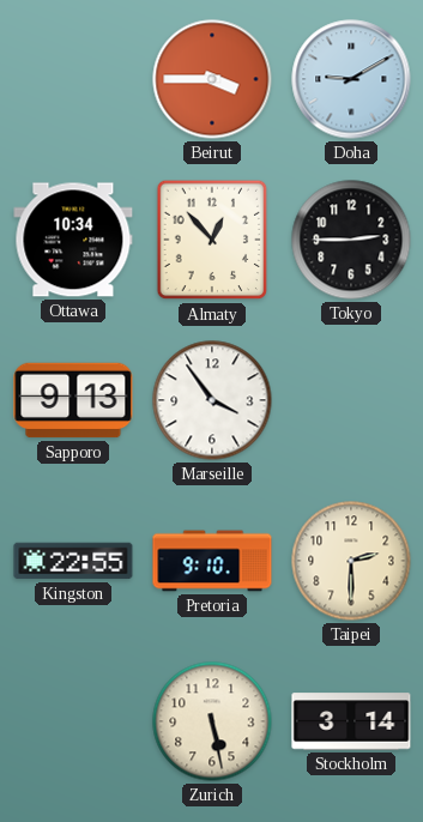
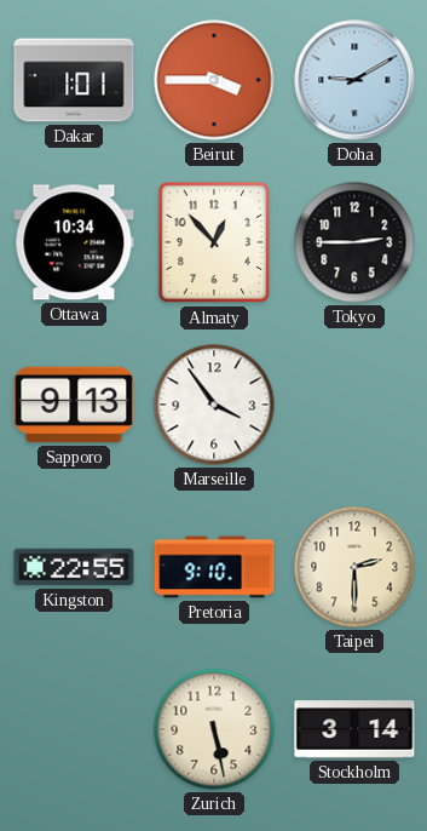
Dakar: none -> 1:01 (74, 80)
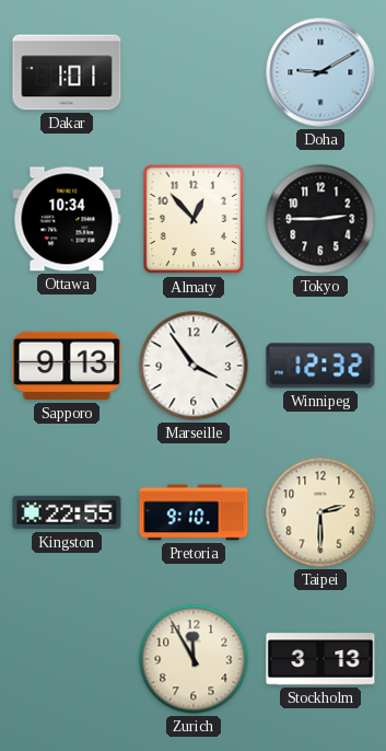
Beirut: 3:45 -> none (214, 80)
Winnipeg: none -> 12:32 (320, 366)
Zurich: 5:28 -> 11:55 (194, 659)
Stockholm: 3:14 -> 3:13 (320, 659)
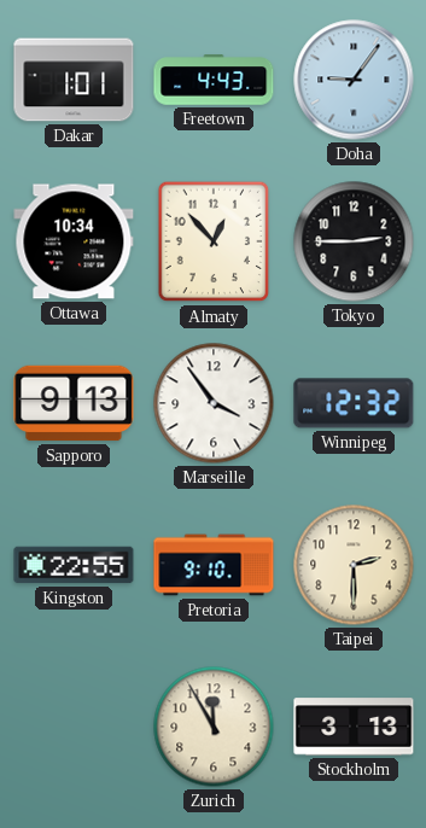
Freetown: none -> 4:43 (214, 80)
Doha: 9:10 -> 9:06 (354, 80)
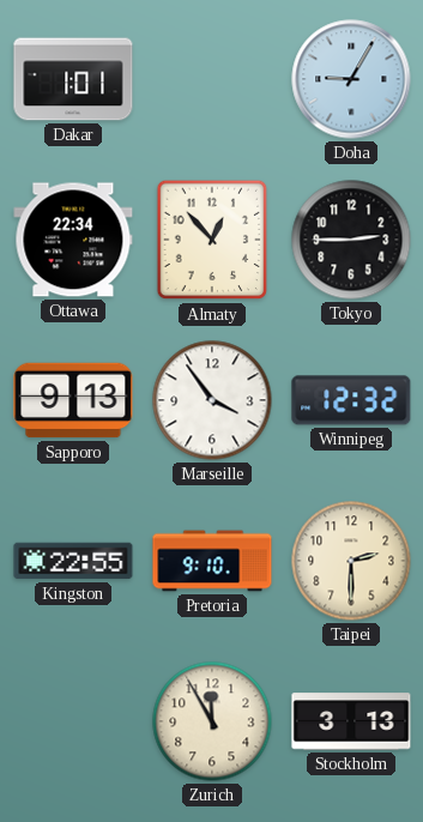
Freetown: 4:43 -> none (214, 80)
Doha: 9:06 -> 9:05 (351, 79)
Ottawa: 10:34 -> 22:34 (73, 240)
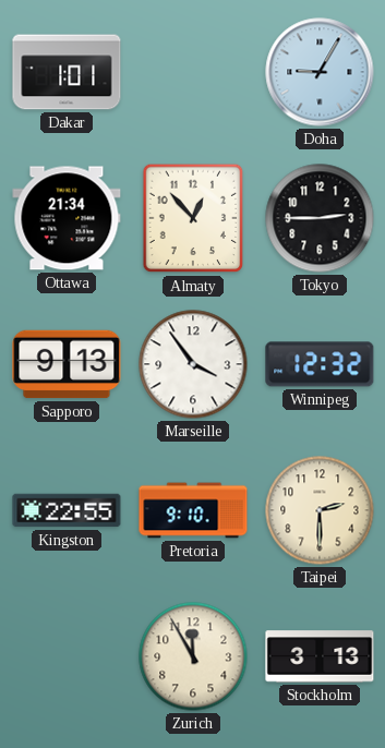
Ottawa: 22:34 -> 21:34 (67, 218)
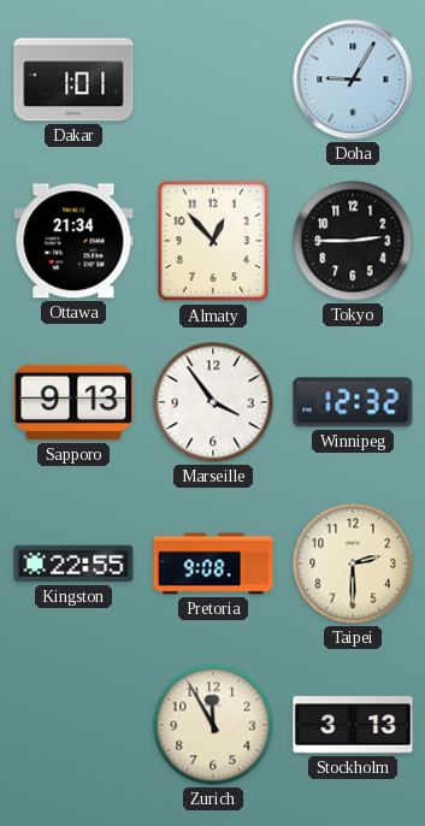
Pretoria: 9:10 -> 9:08 (213, 564)
